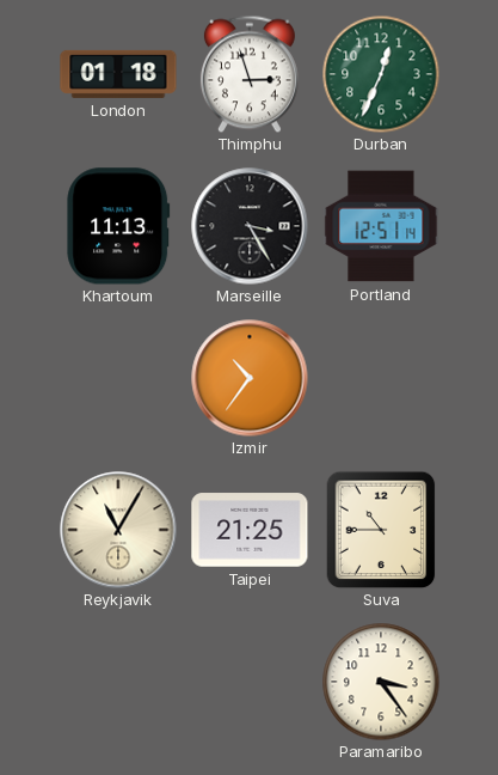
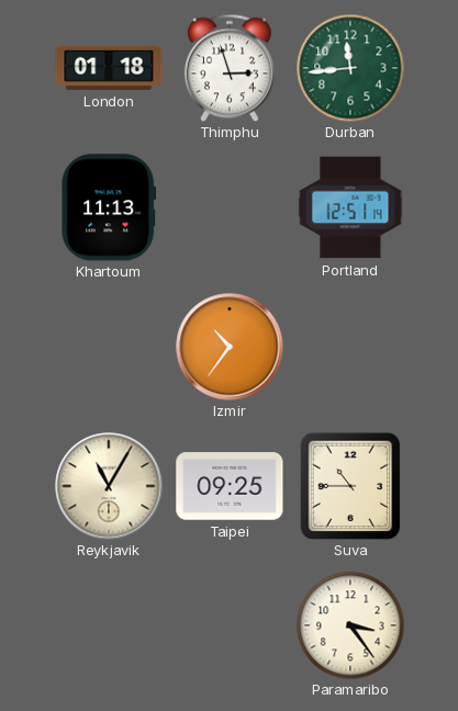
Durban: 12:34 -> 11:44 (350, 68)
Marseille: 3:25 -> none (250, 226)
Taipei: 21:25 -> 09:25 (230, 486)
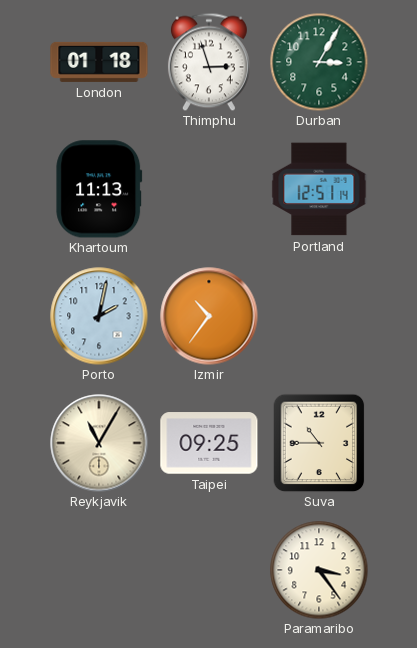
Durban: 11:44 -> 3:05 (319, 62)
Porto: none -> 2:02 (99, 316)
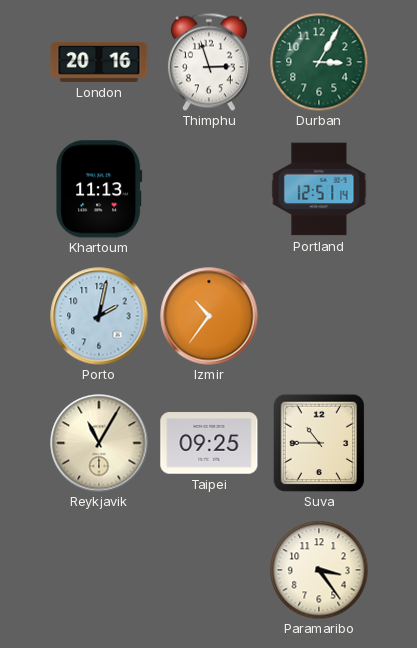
London: 01:18 -> 20:16 (99, 62)
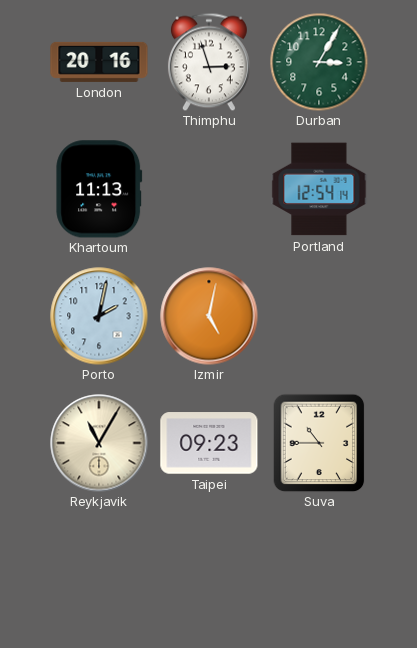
Portland: 12:51 -> 12:54 (319, 189)
Izmir: 10:36 -> 5:02 (209, 316)
Taipei: 09:25 -> 09:23 (209, 443)
Paramaribo: 3:24 -> none (319, 570)
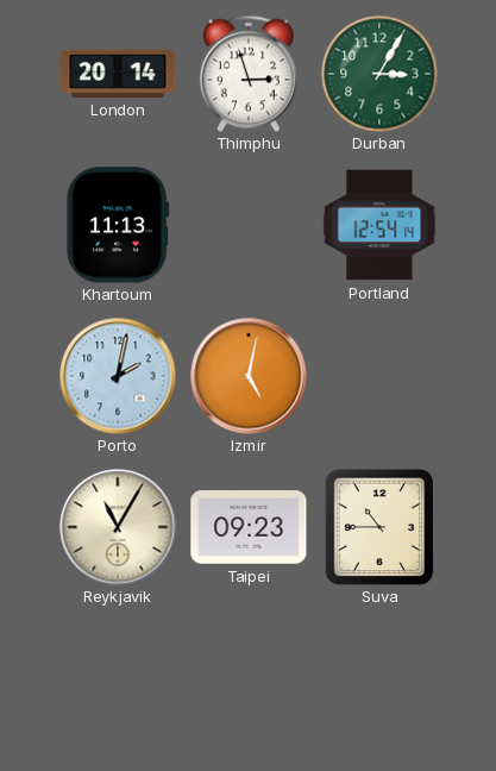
London: 20:16 -> 20:14 (118, 74)
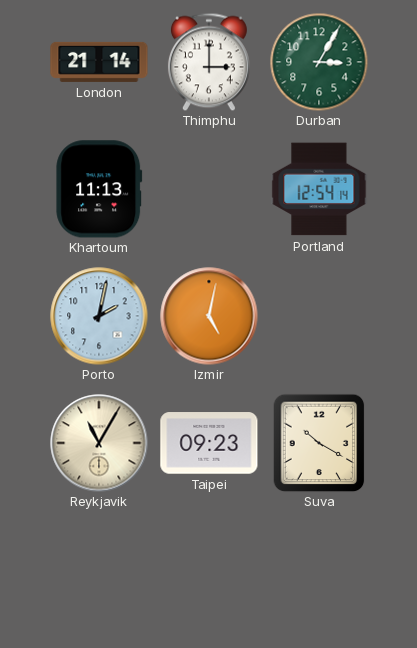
London: 20:14 -> 21:14 (99, 62)
Thimphu: 2:57 -> 3:00 (209, 62)
Suva: 10:45 -> 10:20 (319, 443)
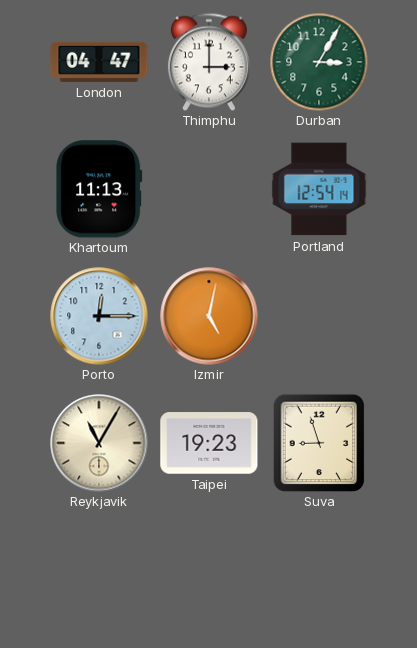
London: 21:14 -> 04:47 (99, 62)
Porto: 2:02 -> 12:15 (99, 316)
Taipei: 09:23 -> 19:23 (209, 443)
Suva: 10:20 -> 8:57 (319, 443)
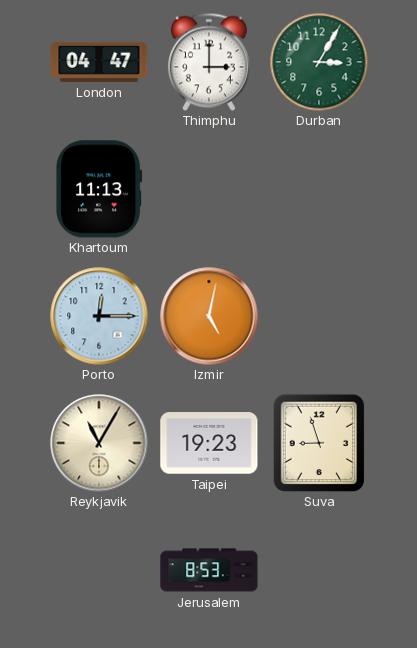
Portland: 12:54 -> none (319, 189)
Jerusalem: none -> 8:53 (209, 570)
